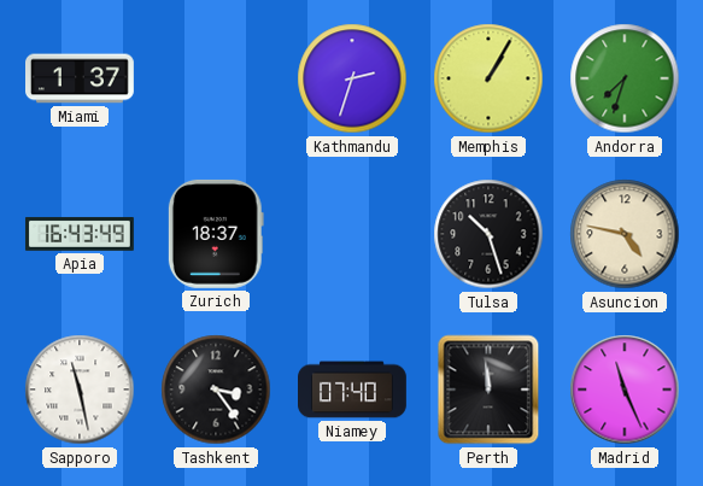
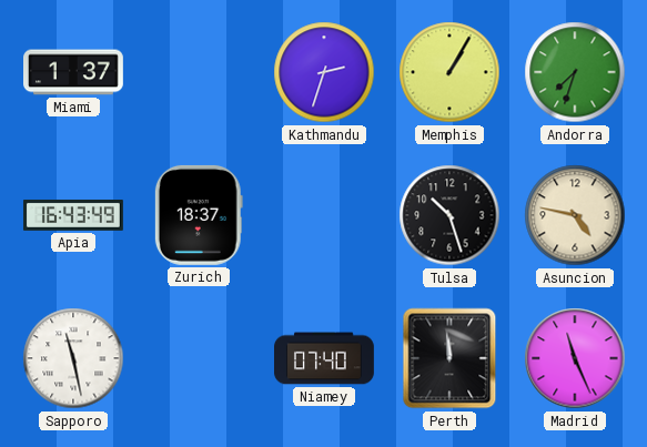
Tashkent: 3:24 -> none (216, 390)
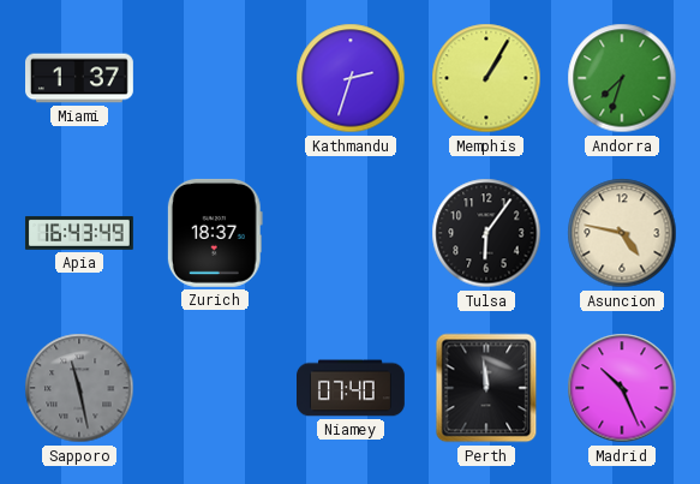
Tulsa: 10:27 -> 6:06 (486, 233)
Sapporo dial: white -> grey (79, 388)
Madrid: 11:26 -> 10:26 (622, 388)
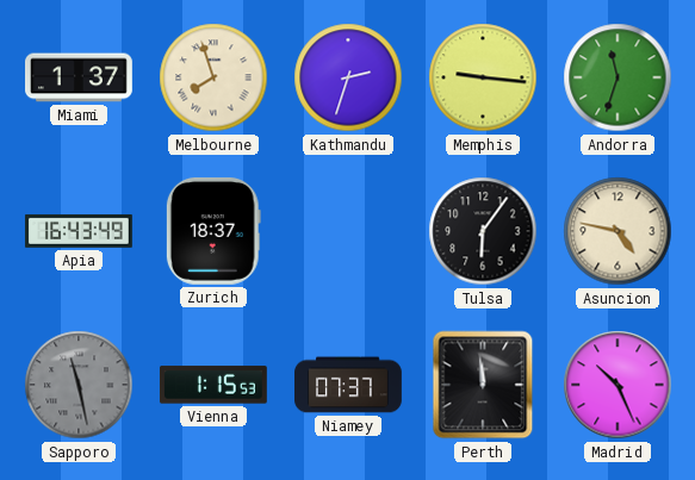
Melbourne: none -> 7:57 (213, 77)
Memphis: 1:05 -> 9:16 (483, 77)
Andorra: 7:33 -> 11:33 (618, 77)
Vienna: none -> 1:15 (213, 385)
Niamey: 07:40 -> 07:37 (349, 385)
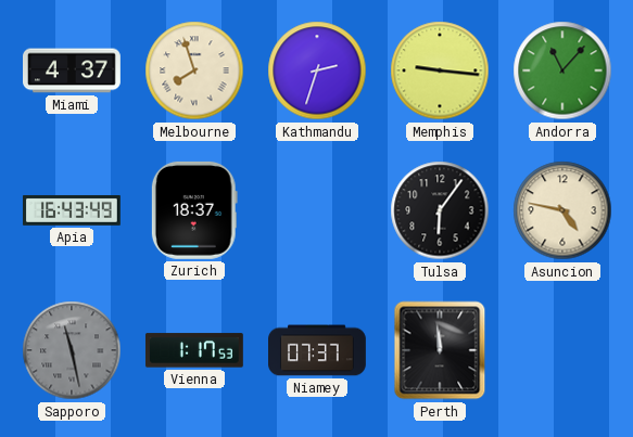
Miami: 1:37 -> 4:37 (73, 70)
Andorra: 11:33 -> 11:07 (562, 70)
Vienna: 1:15 -> 1:17 (194, 350)
Madrid: 10:26 -> none (618, 385)
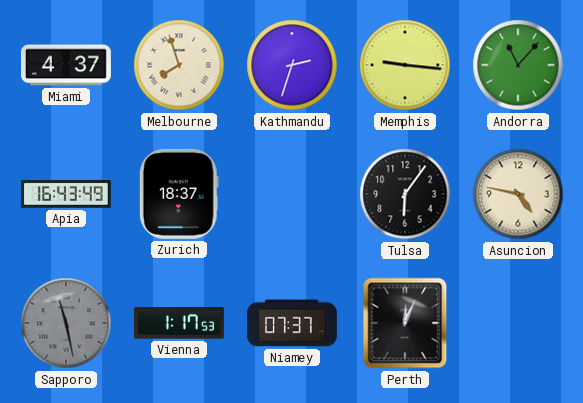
Perth: 11:59 -> 12:04 (405, 323)
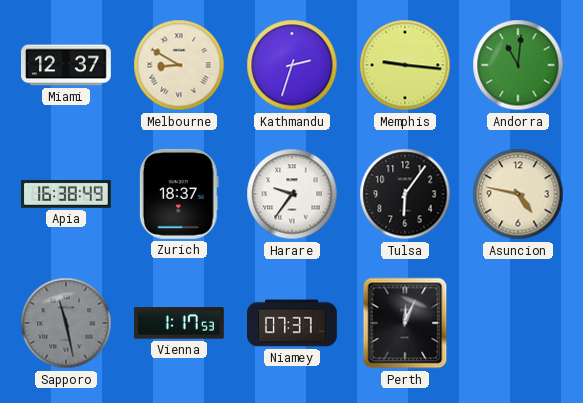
Miami: 4:37 -> 12:37 (67, 65)
Melbourne: 7:57 -> 8:50 (179, 65)
Andorra: 11:07 -> 11:01 (518, 65)
Apia: 16:43 -> 16:38 (66, 194)
Harare: none -> 9:36 (292, 194)
